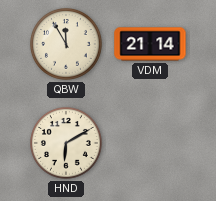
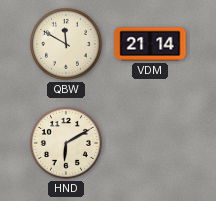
QBW: 11:55 -> 11:50 (67, 45)
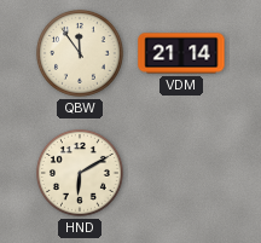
QBW: 11:50 -> 11:54 (81, 54)
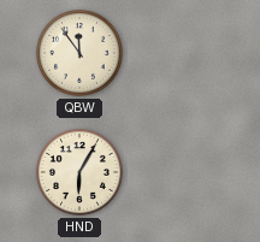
VDM: 21:14 -> none (181, 53)
HND: 6:10 -> 6:05 (81, 173)
